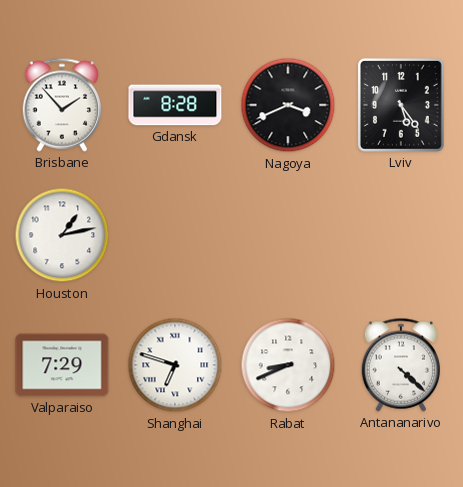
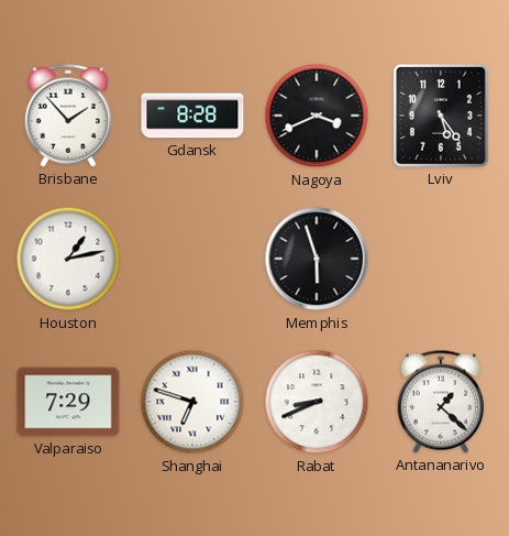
Memphis: none -> 5:57 (317, 259)
Antananarivo: 4:22 -> 1:22 (440, 402)
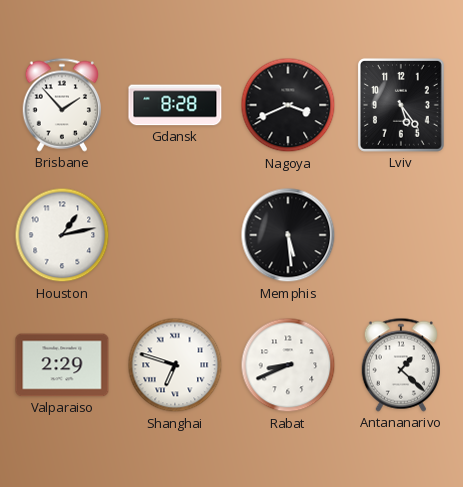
Memphis: 5:57 -> 5:29 (288, 235)
Valparaiso: 7:29 -> 2:29 (62, 365)
